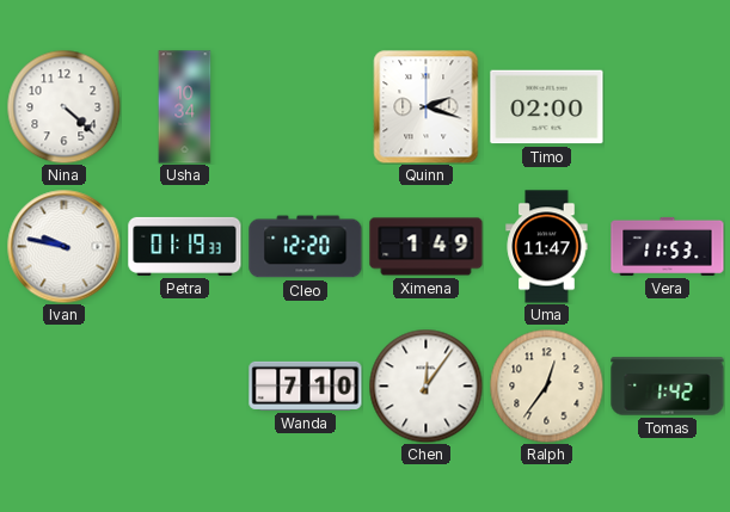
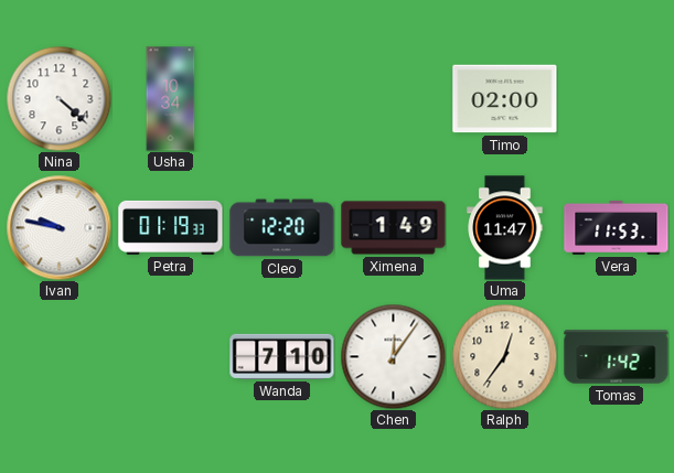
Quinn: 2:18 -> none (427, 106)
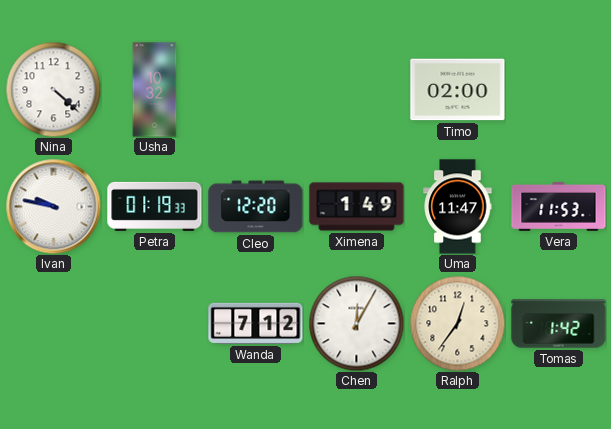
Usha: 10:34 -> 10:32 (155, 90)
Wanda: 7:10 -> 7:12 (256, 323)
Chen: 12:06 -> 12:05 (356, 323)
